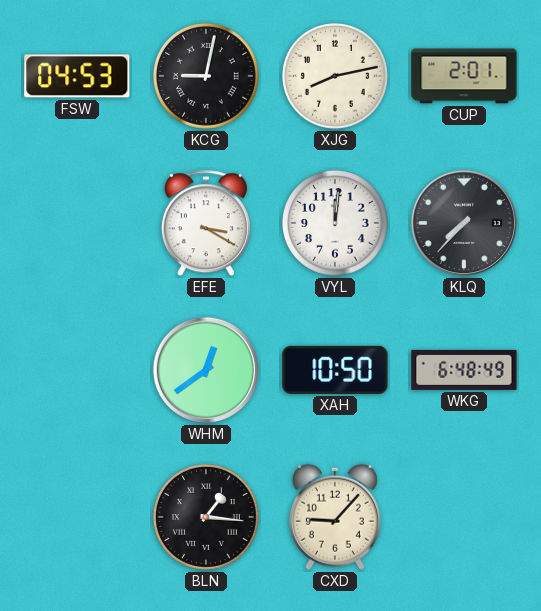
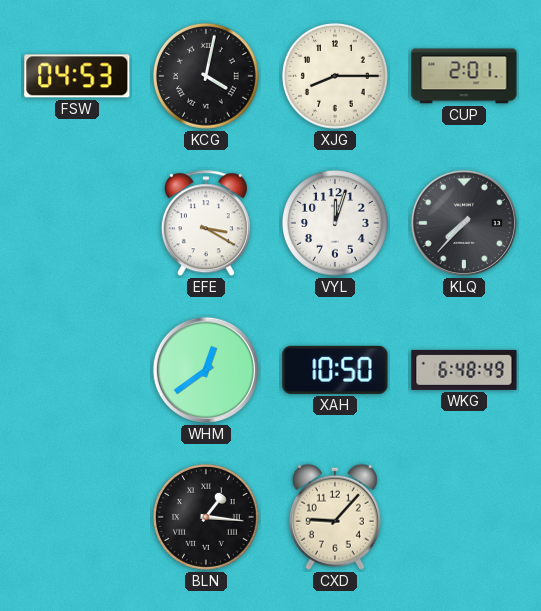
KCG: 9:02 -> 4:02 (207, 77)
XJG: 8:13 -> 8:15 (336, 77)
VYL: 12:01 -> 12:03 (336, 224)
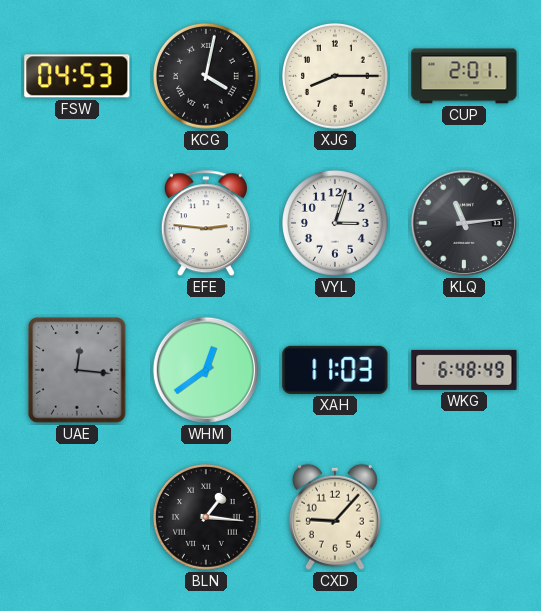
EFE: 3:20 -> 2:46 (206, 224)
VYL: 12:03 -> 3:03 (336, 224)
KLQ: 7:37 -> 11:14 (464, 223)
UAE: none -> 12:16 (77, 370)
XAH: 10:50 -> 11:03 (335, 370)
